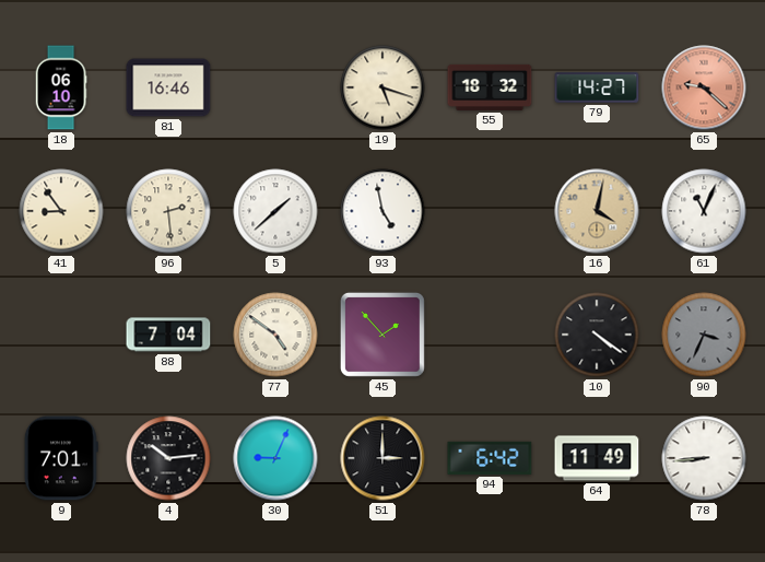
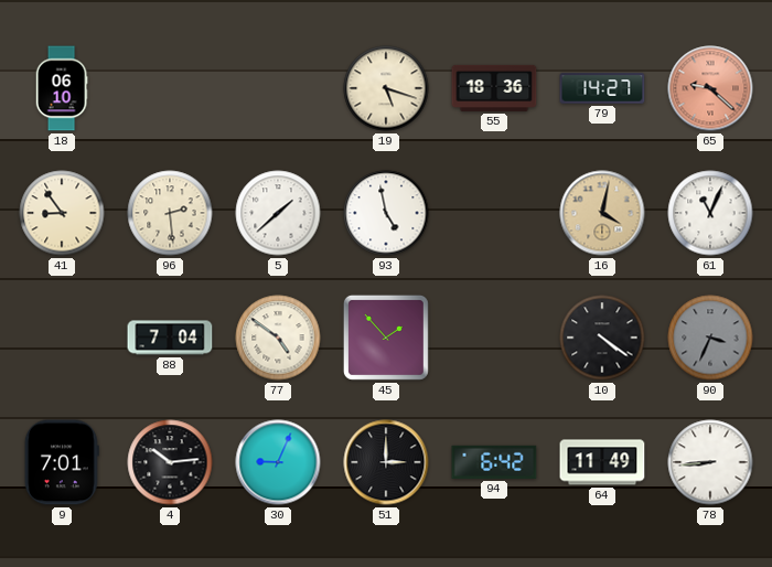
81: 16:46 -> none (168, 87)
55: 18:32 -> 18:36 (494, 88)
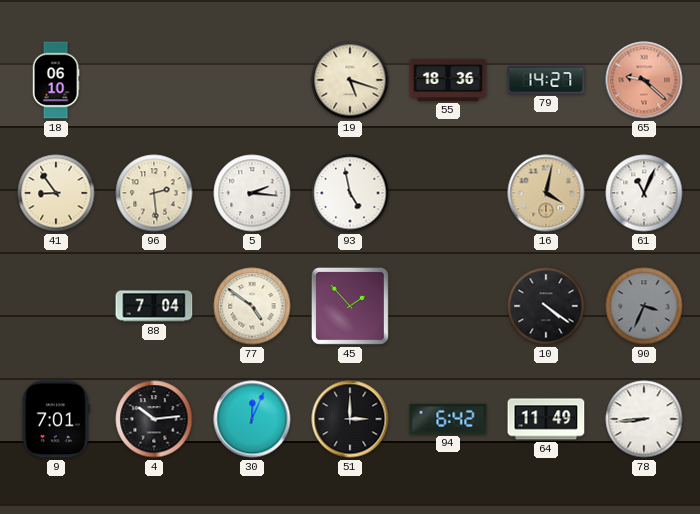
5: 1:38 -> 2:16 (252, 193)
30: 9:04 -> 12:04 (252, 419)
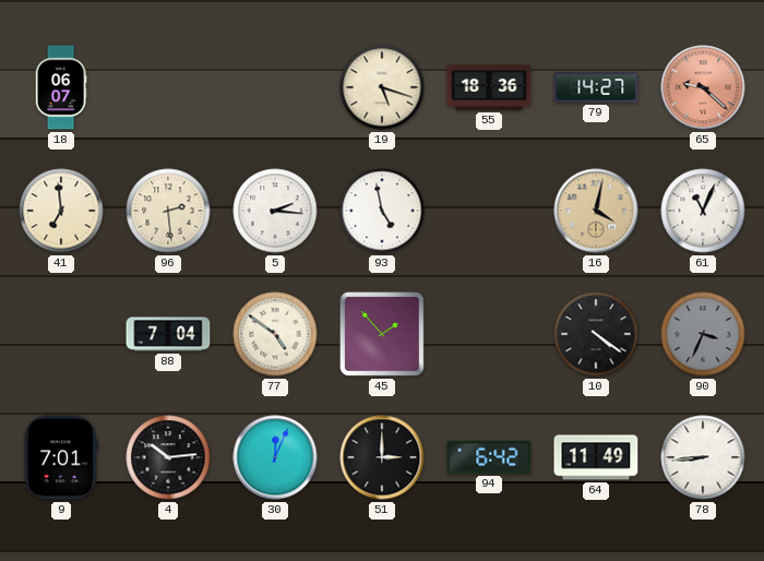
18: 06:10 -> 06:07 (61, 87)
41: 8:54 -> 6:59 (61, 211)
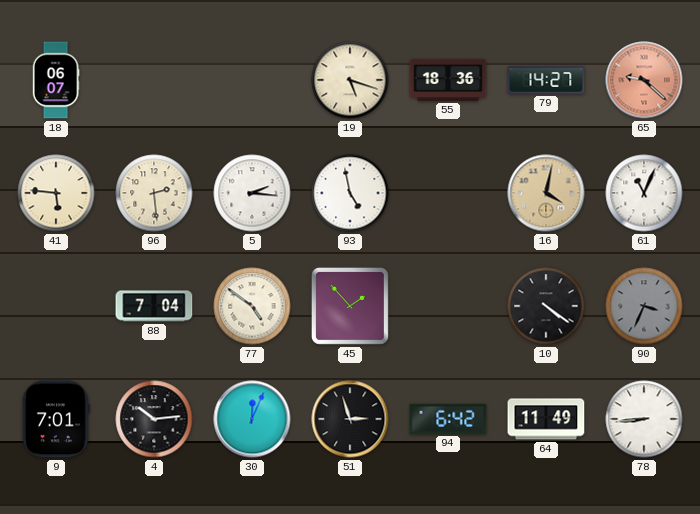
41: 6:59 -> 5:46 (56, 193)
51: 3:00 -> 2:57 (350, 419)
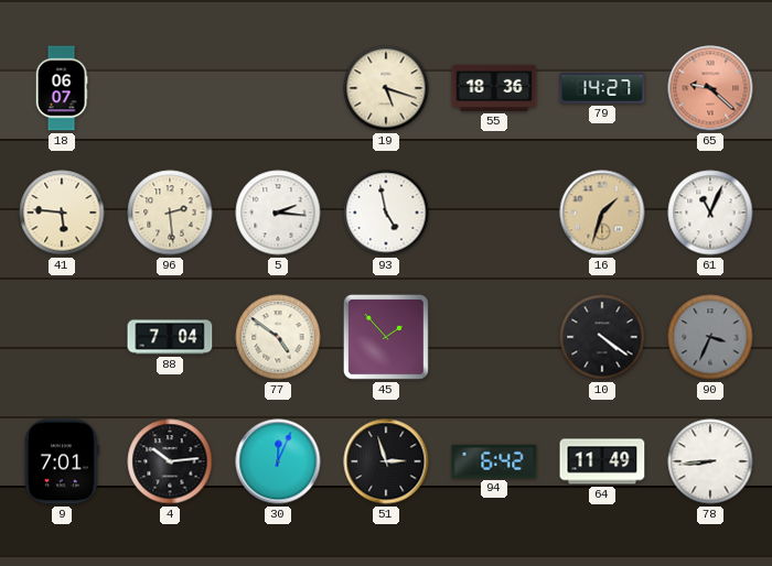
16: 4:02 -> 1:33 (602, 213)
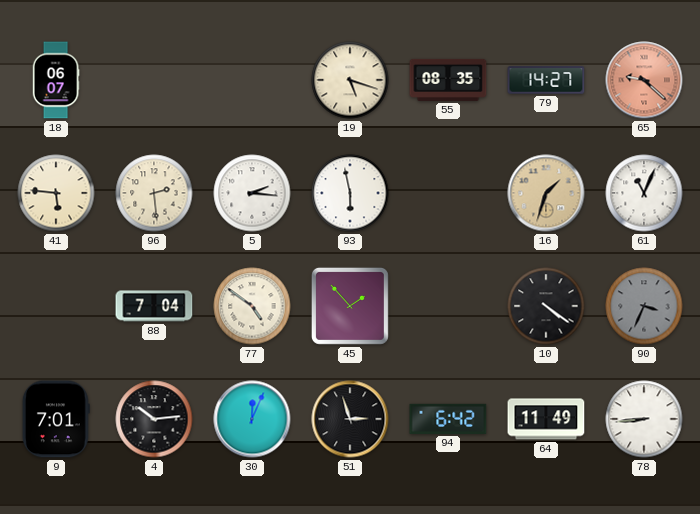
55: 18:36 -> 08:35 (448, 80)
93: 4:58 -> 5:58 (350, 193)
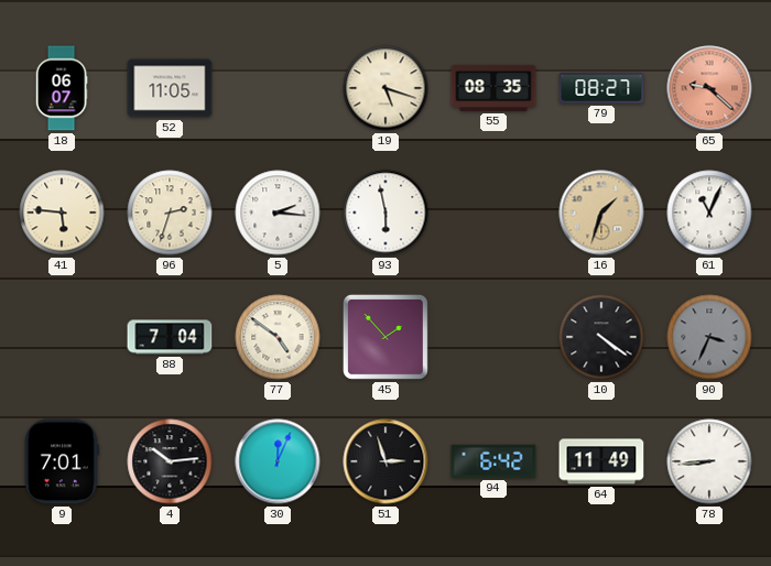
52: none -> 11:05 (170, 88)
79: 14:27 -> 08:27 (601, 88)
96: 2:29 -> 2:33 (170, 213)
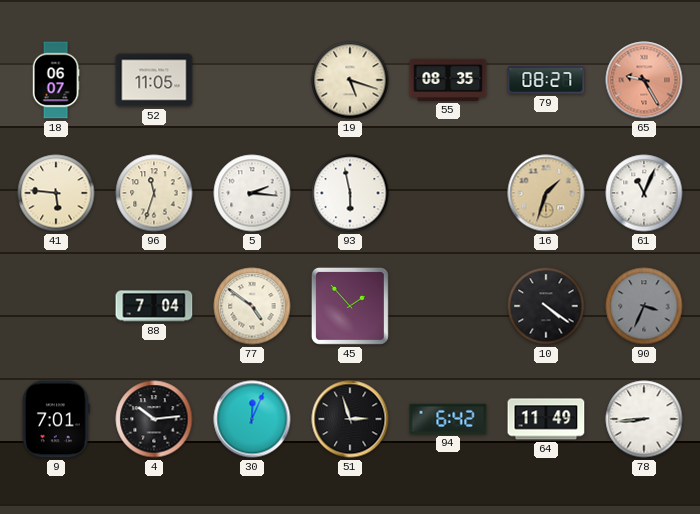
65: 9:22 -> 9:25 (644, 80)
96: 2:33 -> 11:33 (154, 193)
